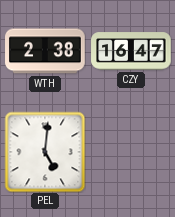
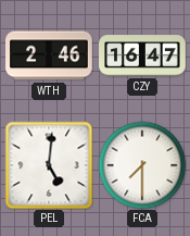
WTH: 2:38 -> 2:46 (49, 55)
FCA: none -> 7:30 (142, 165)
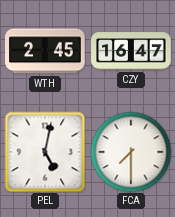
WTH: 2:46 -> 2:45 (45, 51)
PEL: 5:01 -> 5:02 (45, 152)
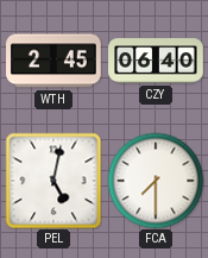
CZY: 16:47 -> 06:40 (156, 61)
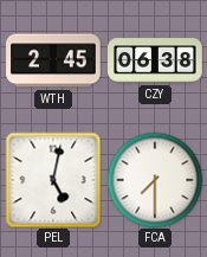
CZY: 06:40 -> 06:38 (155, 60)
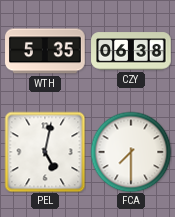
WTH: 2:45 -> 5:35 (45, 51)
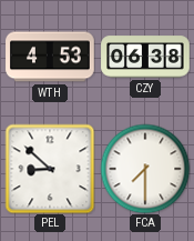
WTH: 5:35 -> 4:53 (50, 57)
PEL: 5:02 -> 8:52 (50, 169)
